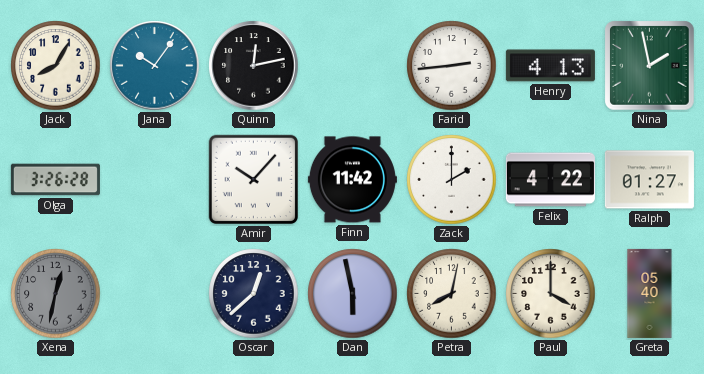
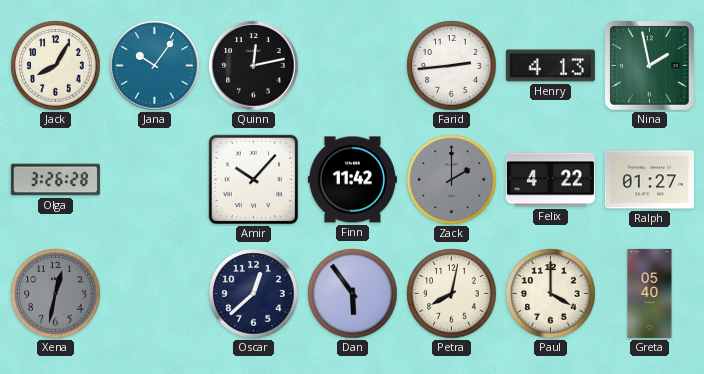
Zack dial: white -> grey (452, 180)
Dan: 5:58 -> 5:54 (353, 294)
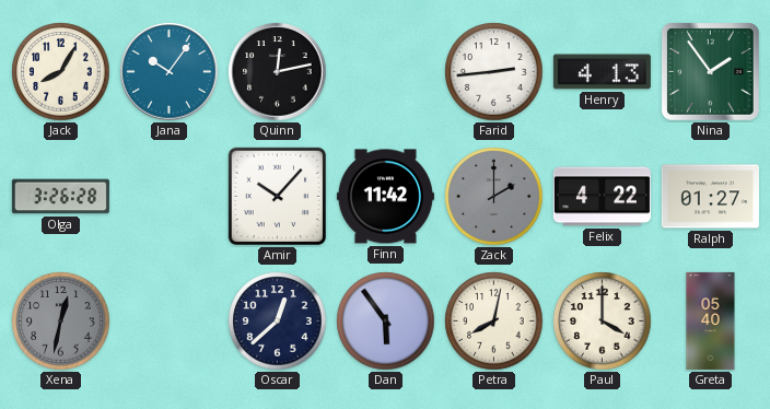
Nina: 1:58 -> 1:54 (711, 72)
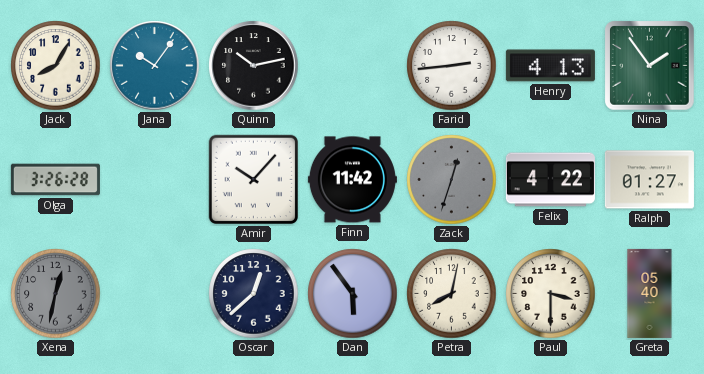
Quinn: 12:13 -> 10:13 (254, 66)
Zack: 2:00 -> 12:33 (452, 180)
Paul: 4:00 -> 3:30 (551, 294)
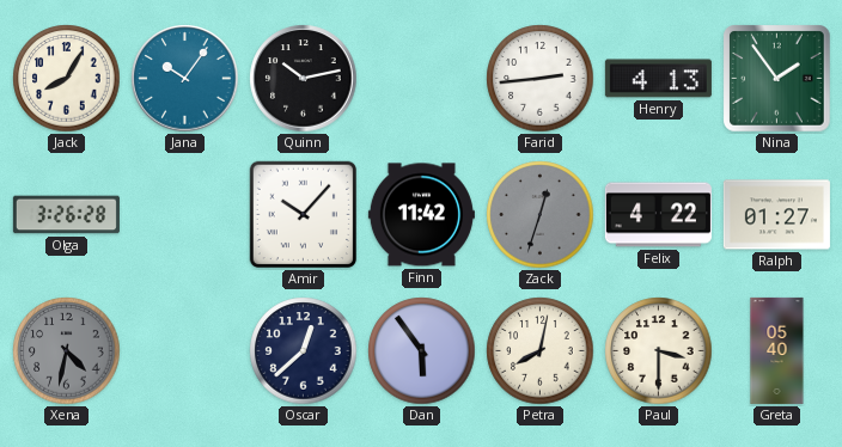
Xena: 12:32 -> 4:32 (67, 351)
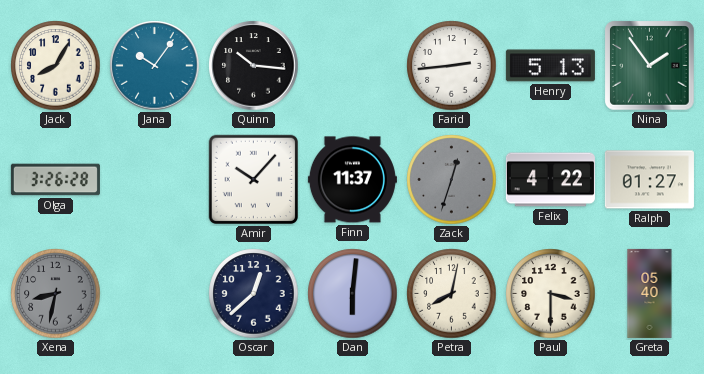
Quinn: 10:13 -> 10:16 (254, 66)
Henry: 4:13 -> 5:13 (550, 66)
Finn: 11:42 -> 11:37 (352, 180)
Xena: 4:32 -> 8:32 (56, 294)
Dan: 5:54 -> 6:01 (353, 294)
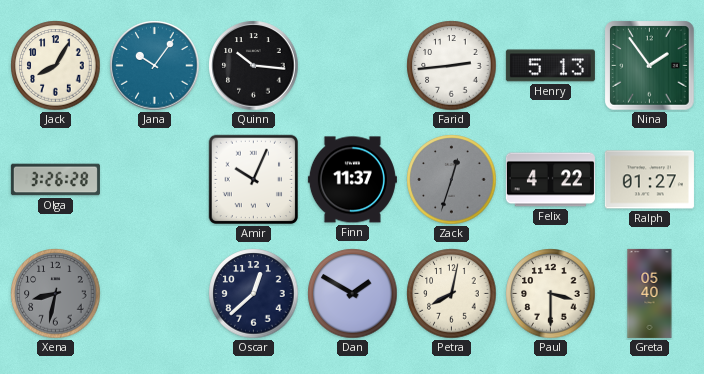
Amir: 10:07 -> 10:04 (254, 180)
Dan: 6:01 -> 1:50 (353, 294)
